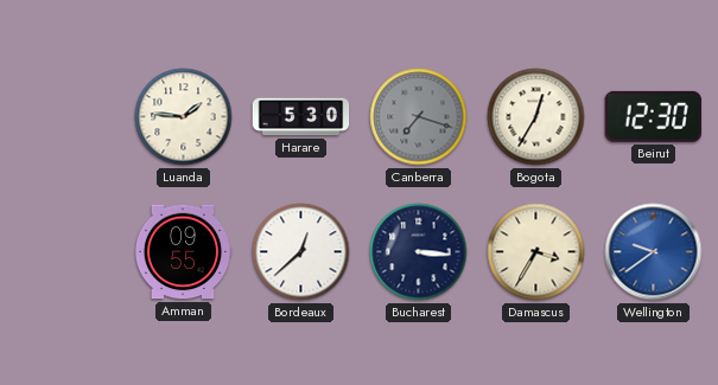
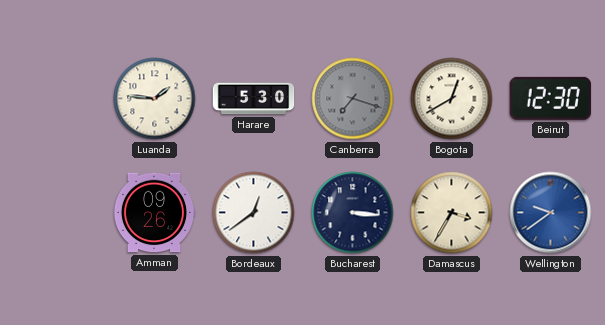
Bogota: 12:35 -> 12:40 (452, 99)
Amman: 09:55 -> 09:26 (154, 213)
Bordeaux: 12:38 -> 12:39 (254, 213)
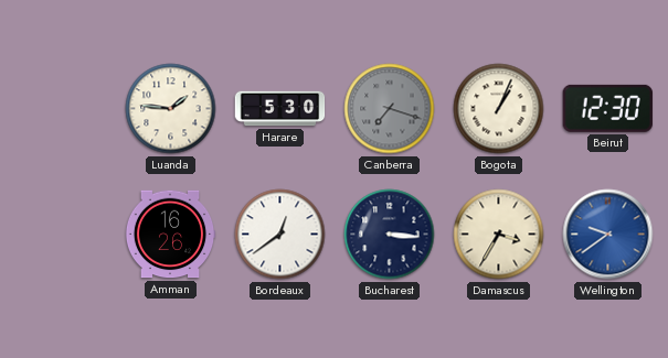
Bogota: 12:40 -> 1:04 (499, 109)
Amman: 09:26 -> 16:26 (170, 235)
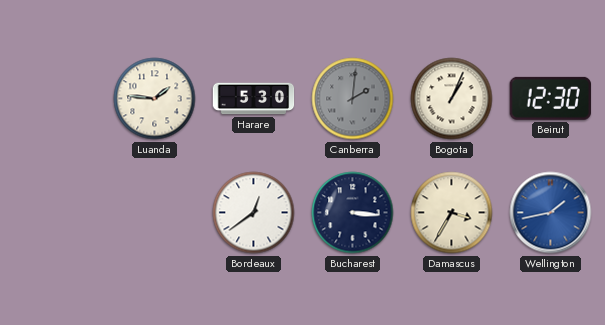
Canberra: 7:18 -> 2:01 (353, 99)
Amman: 16:26 -> none (170, 235)
Wellington: 9:39 -> 1:43 (551, 213)
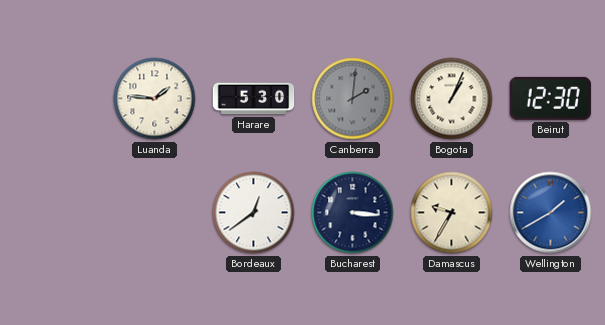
Damascus: 3:35 -> 9:35 (452, 213)
Wellington: 1:43 -> 1:40 (551, 213)
